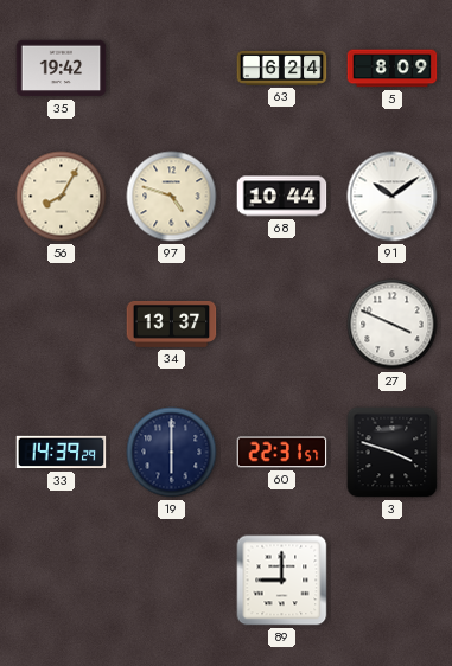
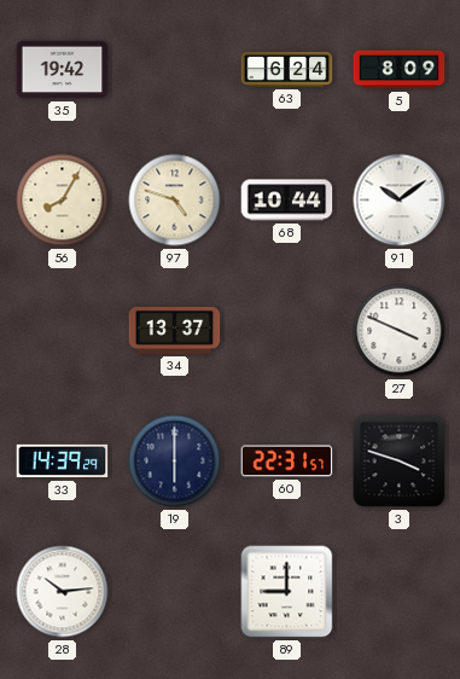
28: none -> 10:14 (63, 592)
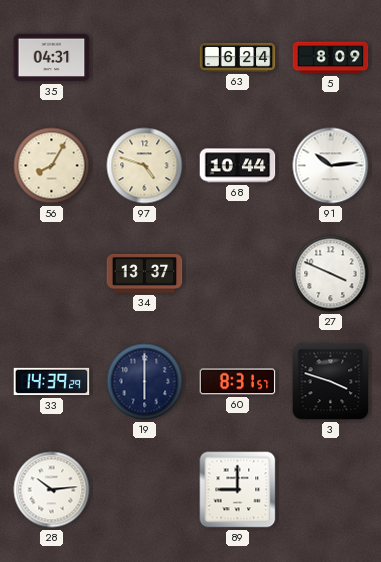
35: 19:42 -> 04:31 (52, 58)
91: 10:09 -> 10:14 (331, 166)
60: 22:31 -> 8:31 (238, 382)
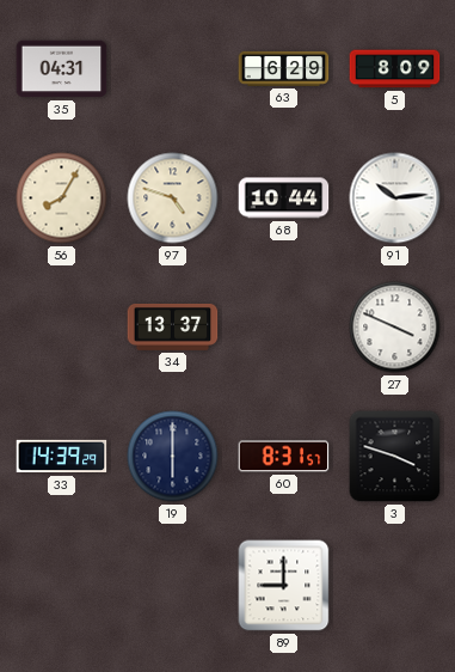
63: 6:24 -> 6:29 (284, 68)
28: 10:14 -> none (52, 490)
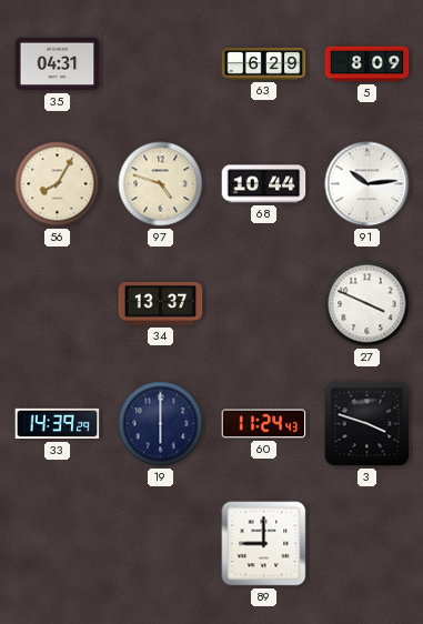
60: 8:31 -> 11:24 (264, 424)
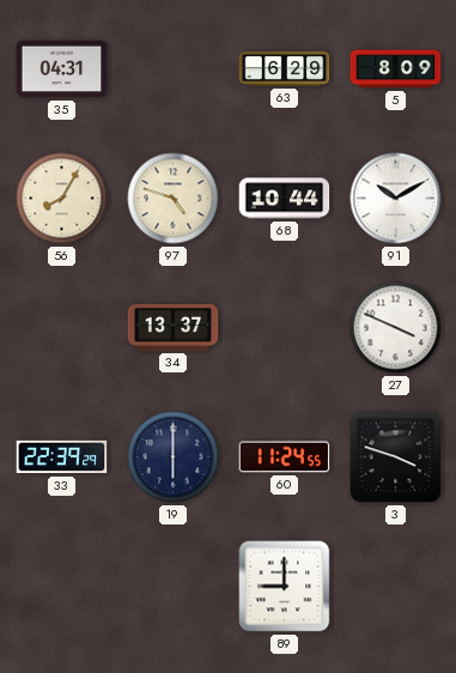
91: 10:14 -> 10:10 (396, 199)
33: 14:39 -> 22:39 (62, 457)
60: 11:24:43 -> 11:24:55 (285, 457)
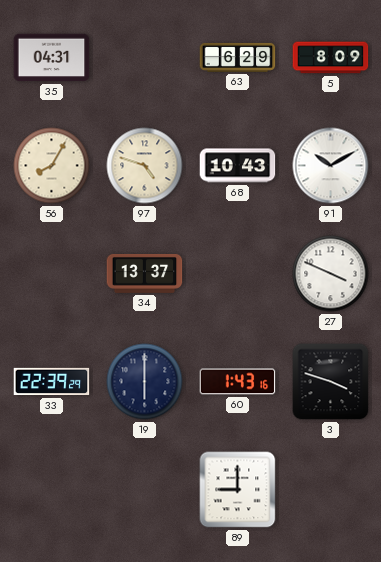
68: 10:44 -> 10:43 (238, 166)
60: 11:24 -> 1:43 (238, 382)
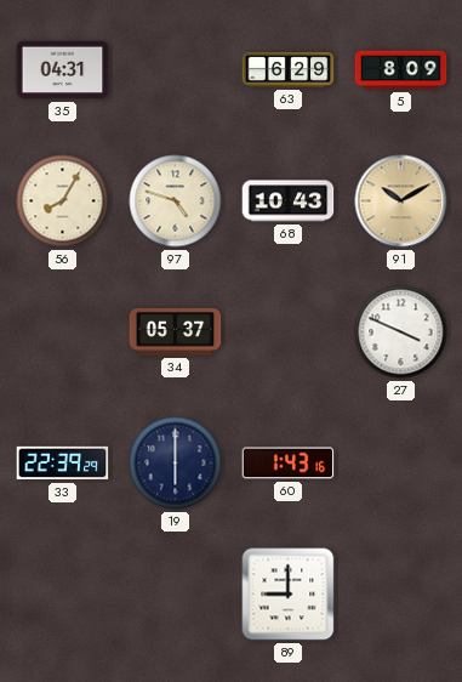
91 dial: white -> champagne (401, 201)
34: 13:37 -> 05:37 (176, 331)
3: 3:48 -> none (331, 382)
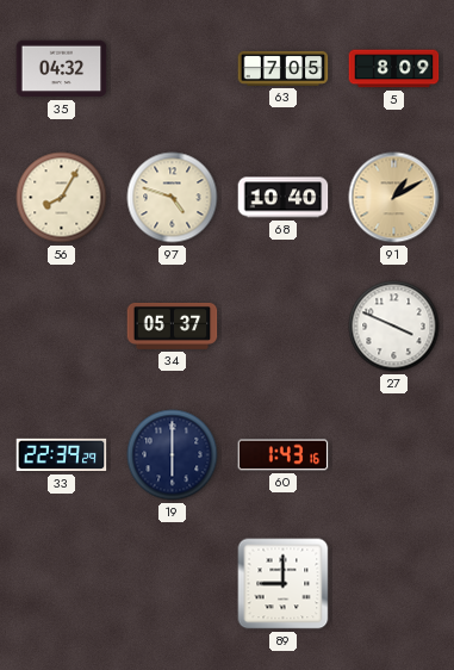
35: 04:31 -> 04:32 (62, 69)
63: 6:29 -> 7:05 (284, 68)
68: 10:43 -> 10:40 (284, 198)
91: 10:10 -> 1:10 (394, 198)
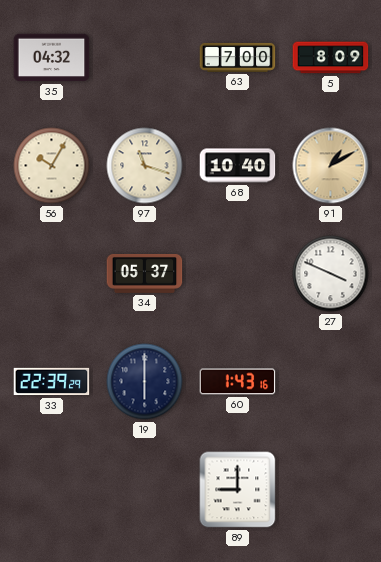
63: 7:05 -> 7:00 (238, 57)
56: 8:05 -> 10:05 (52, 166)
97: 4:48 -> 11:18 (145, 166)
